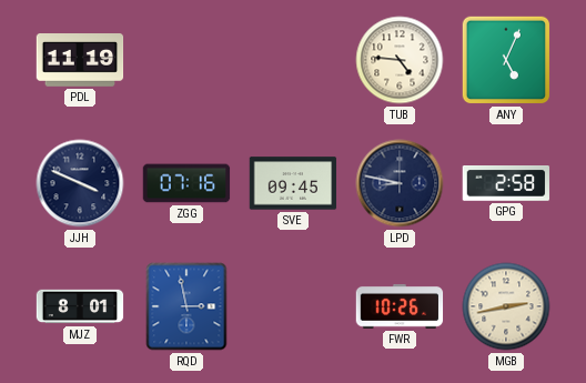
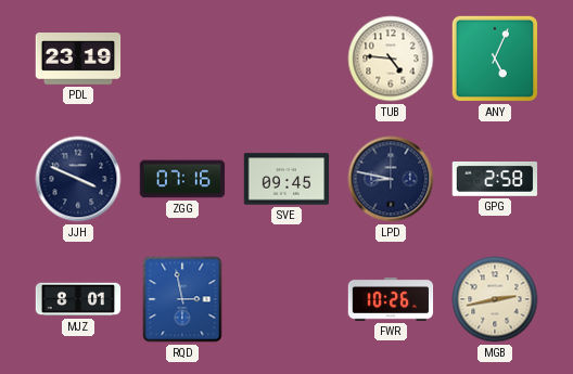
PDL: 11:19 -> 23:19 (78, 60)
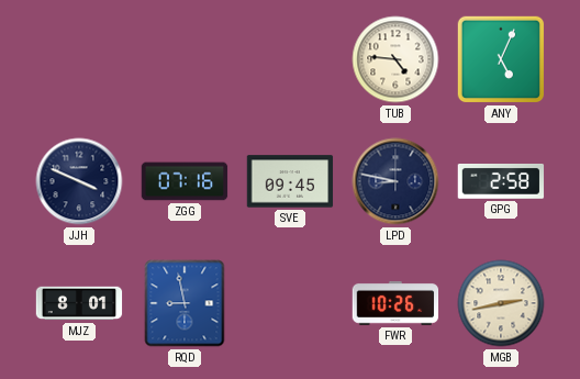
PDL: 23:19 -> none (78, 60)
RQD: 2:58 -> 8:58 (185, 303)
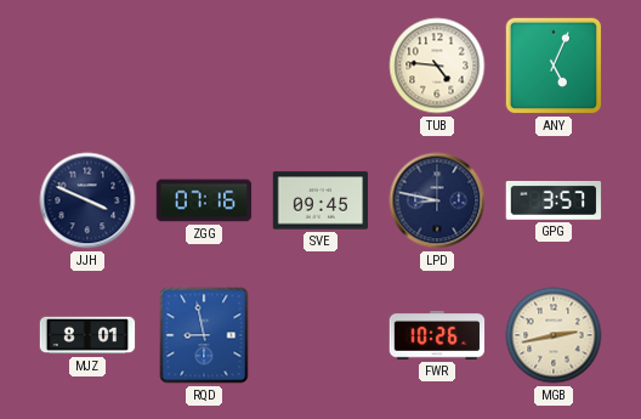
GPG: 2:58 -> 3:57 (554, 202)
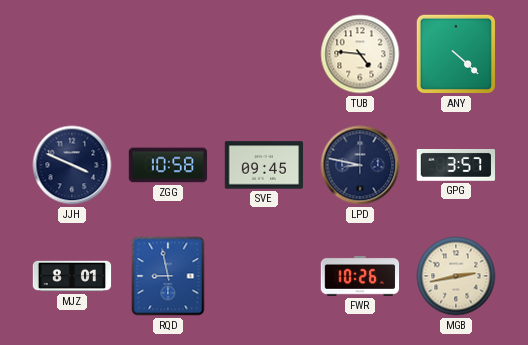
ANY: 5:04 -> 4:22 (456, 54)
ZGG: 07:16 -> 10:58 (168, 165)
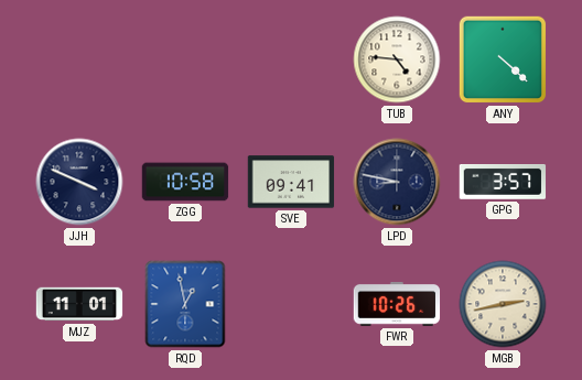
SVE: 09:45 -> 09:41 (291, 182)
MJZ: 8:01 -> 11:01 (79, 304)
RQD: 8:58 -> 12:58 (185, 304)
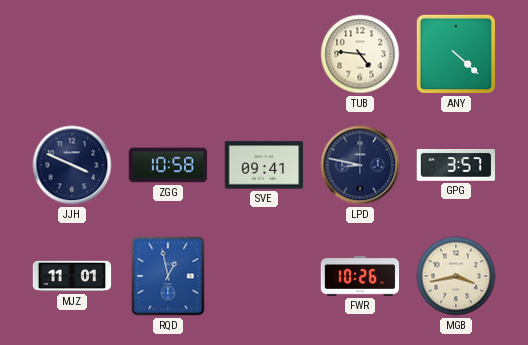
MGB: 2:43 -> 3:43 (456, 276)
